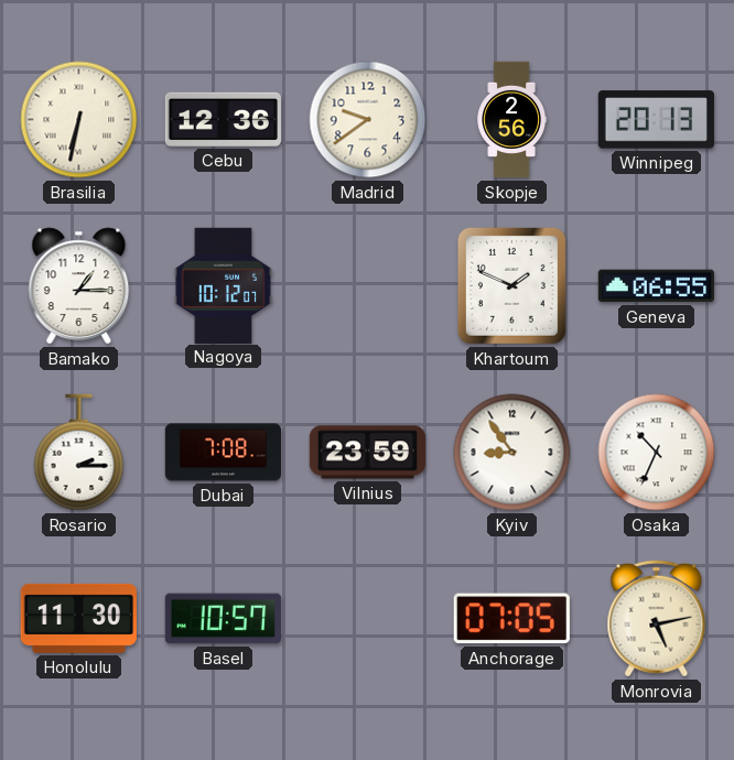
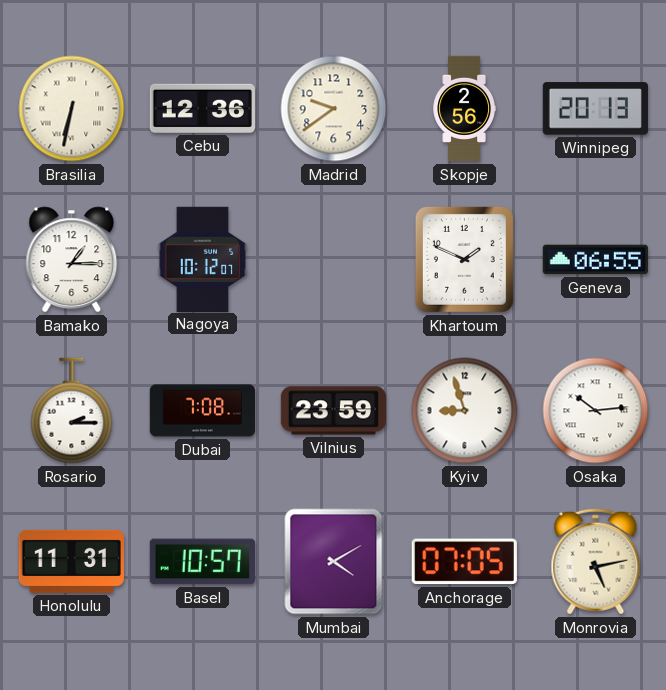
Kyiv: 8:54 -> 8:57 (465, 411)
Osaka: 10:34 -> 10:14 (596, 411)
Honolulu: 11:30 -> 11:31 (71, 561)
Mumbai: none -> 4:10 (334, 562)
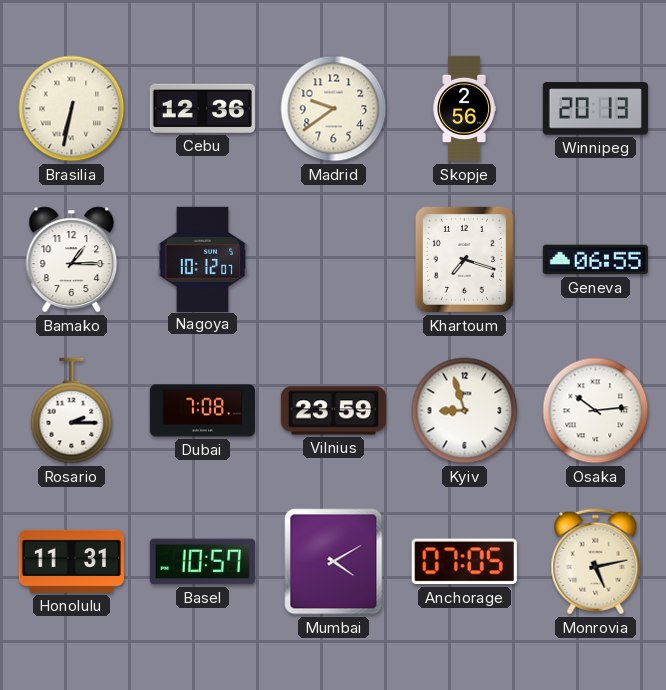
Khartoum: 1:49 -> 7:18 (464, 259)
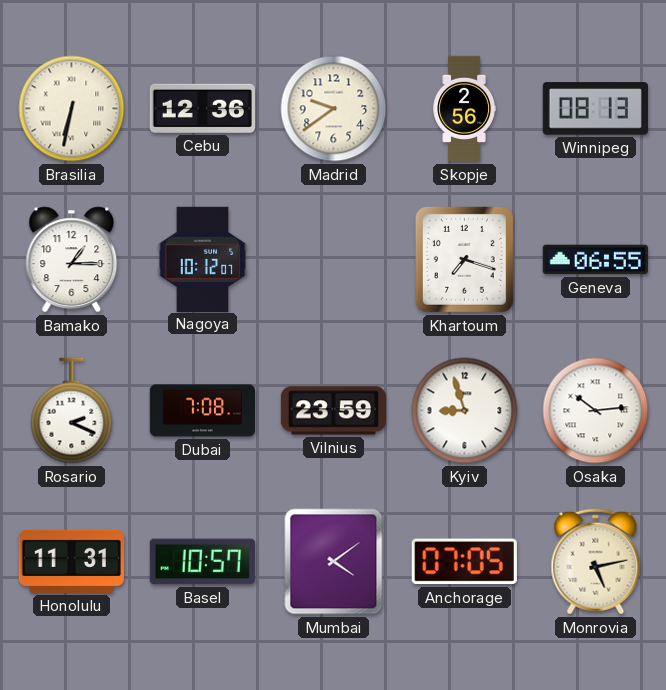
Winnipeg: 20:13 -> 08:13 (595, 109)
Rosario: 2:15 -> 2:19 (72, 411)
Mumbai: 4:10 -> 4:09 (334, 562)
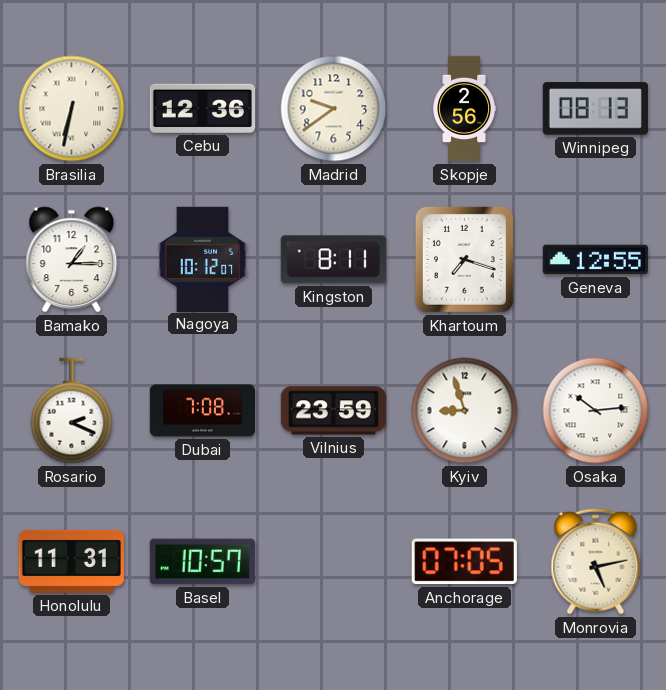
Kingston: none -> 8:11 (333, 260)
Geneva: 06:55 -> 12:55 (595, 260)
Mumbai: 4:09 -> none (334, 562)
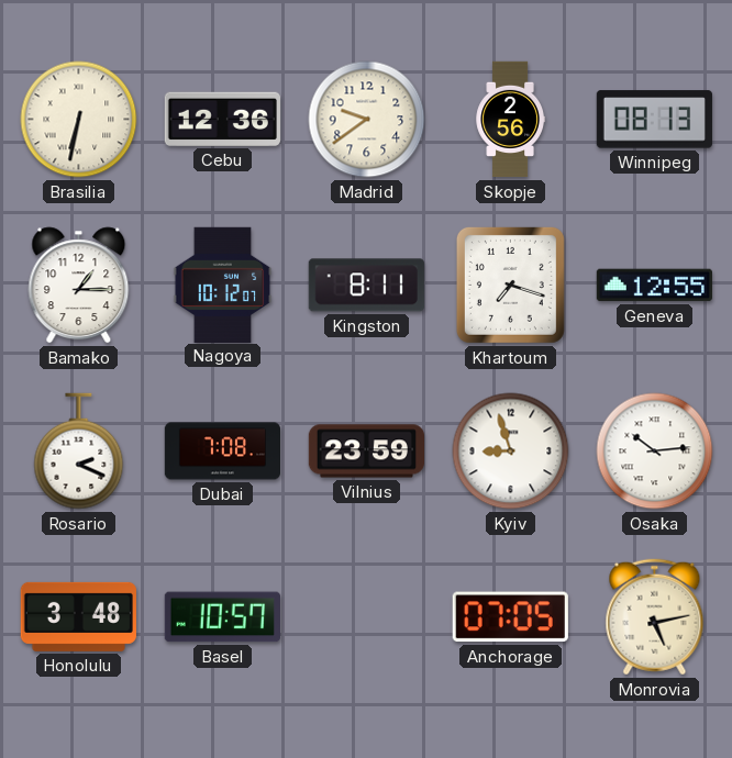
Honolulu: 11:31 -> 3:48 (78, 616)
